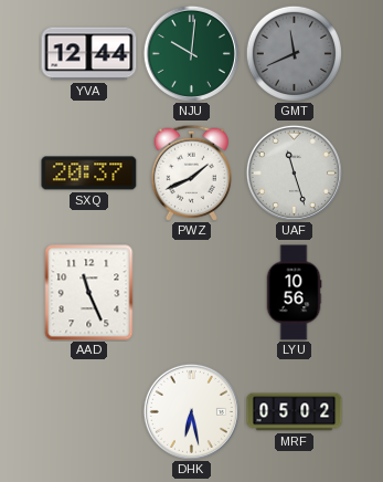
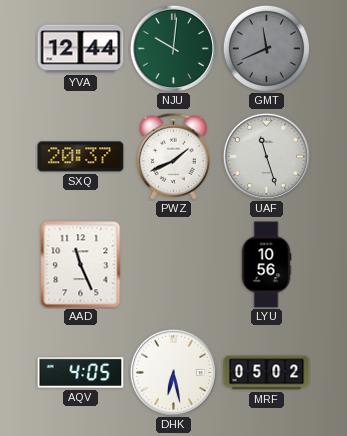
AQV: none -> 4:05 (81, 373)
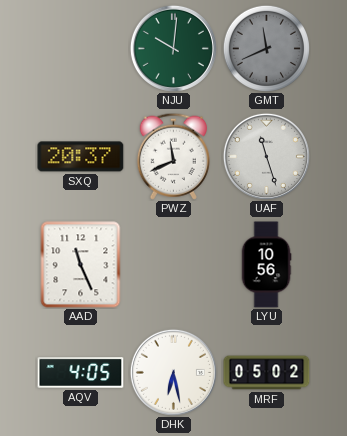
YVA: 12:44 -> none (81, 49)
PWZ: 1:41 -> 11:41 (173, 156)
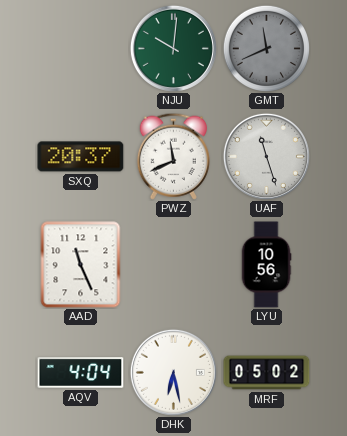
AQV: 4:05 -> 4:04 (81, 373)
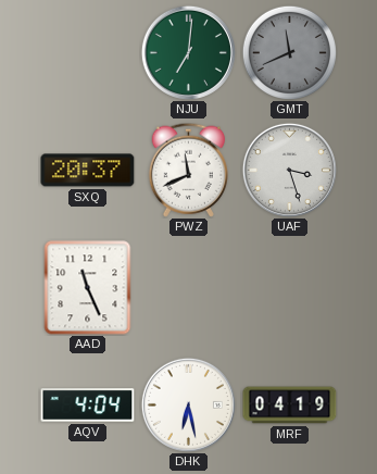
NJU: 10:01 -> 7:01 (188, 52)
UAF: 11:27 -> 3:27 (289, 170)
LYU: 10:56 -> none (266, 265)
MRF: 05:02 -> 04:19 (290, 406)
